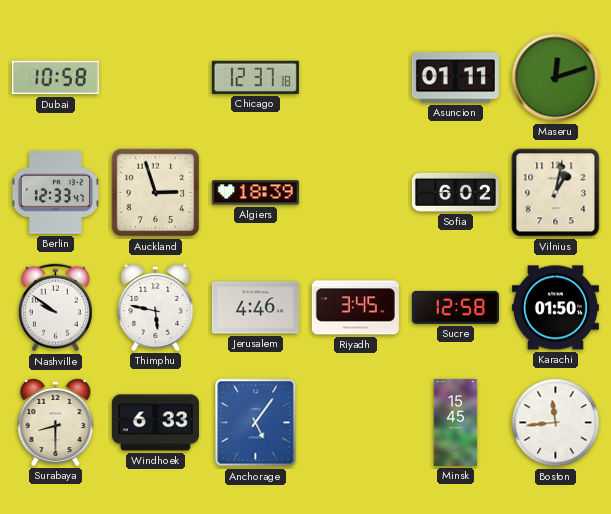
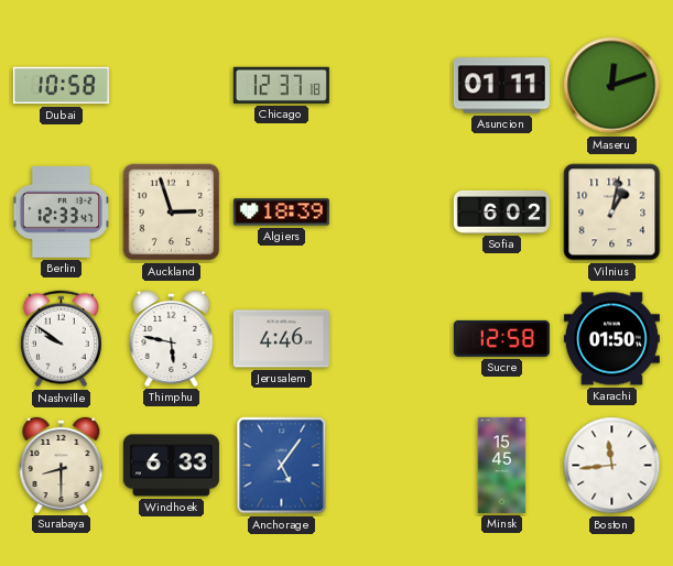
Riyadh: 3:45 -> none (355, 308)
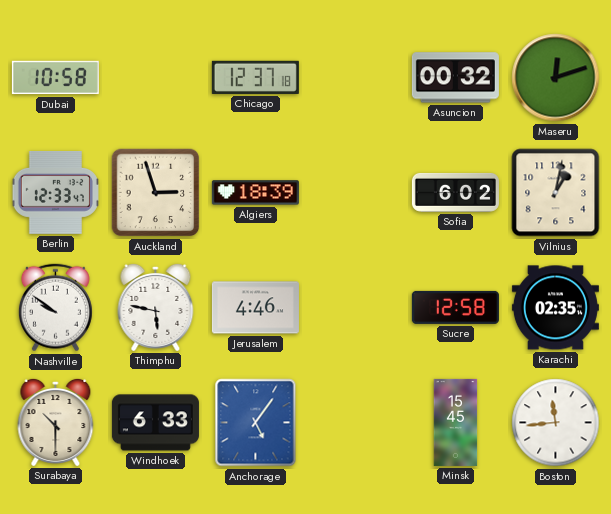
Asuncion: 01:11 -> 00:32 (455, 78)
Karachi: 01:50 -> 02:35 (555, 308)
Surabaya: 8:30 -> 10:30 (56, 422)
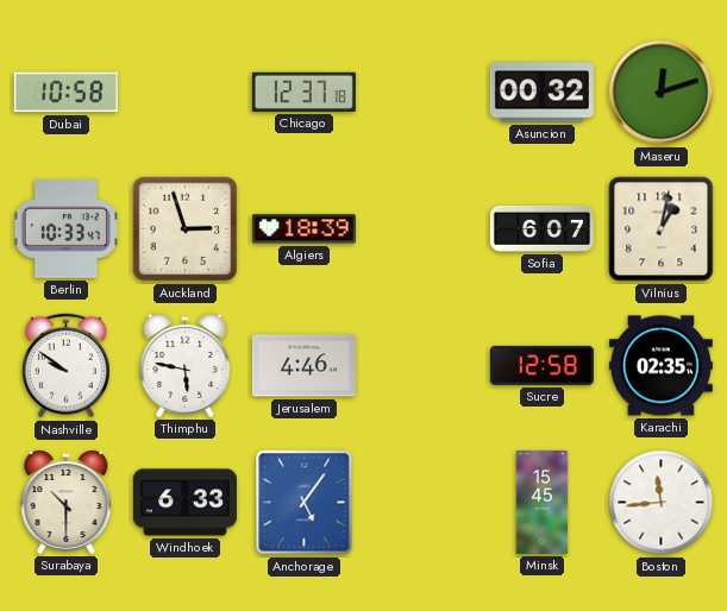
Berlin: 12:33 -> 10:33 (65, 228)
Sofia: 6:02 -> 6:07 (541, 228)
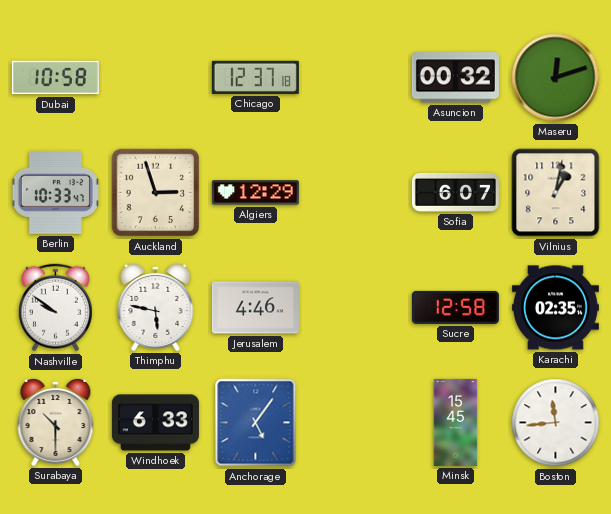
Algiers: 18:39 -> 12:29 (255, 193)
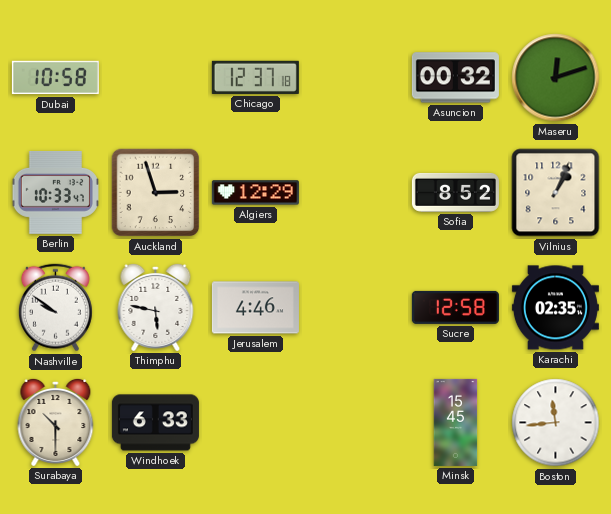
Sofia: 6:07 -> 8:52 (455, 192)
Vilnius: 1:02 -> 1:04 (556, 193)
Anchorage: 5:06 -> none (256, 423)
